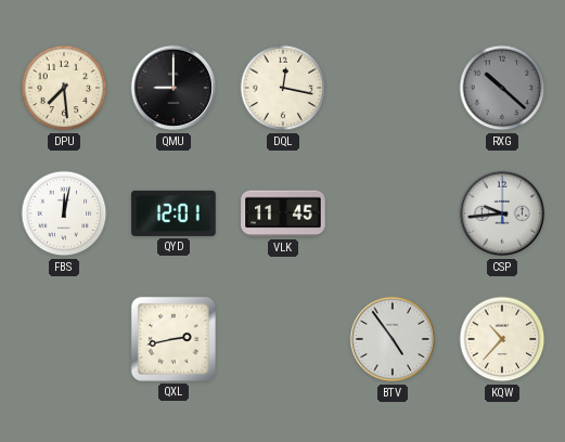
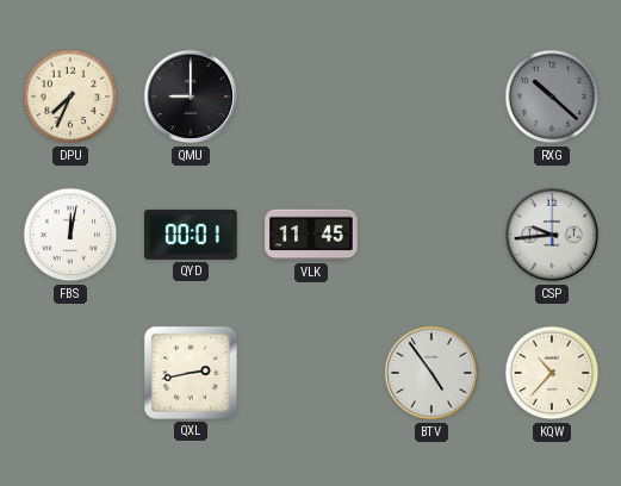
DPU: 7:29 -> 7:34 (70, 96)
DQL: 12:17 -> none (283, 88)
QYD: 12:01 -> 00:01 (191, 235)
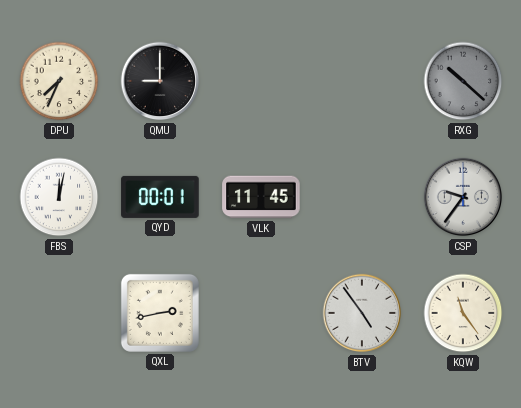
CSP: 9:44 -> 9:36 (463, 197)
KQW: 10:37 -> 11:24 (463, 313)
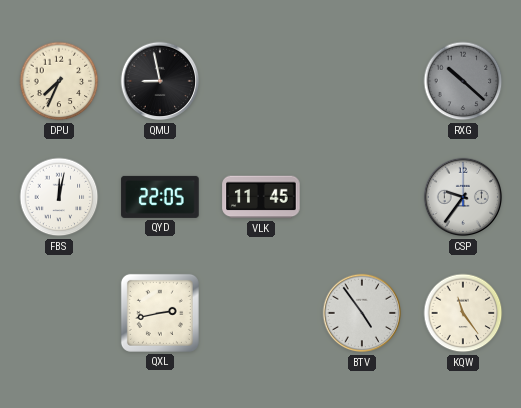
QMU: 9:00 -> 8:58 (160, 81)
QYD: 00:01 -> 22:05 (160, 197)
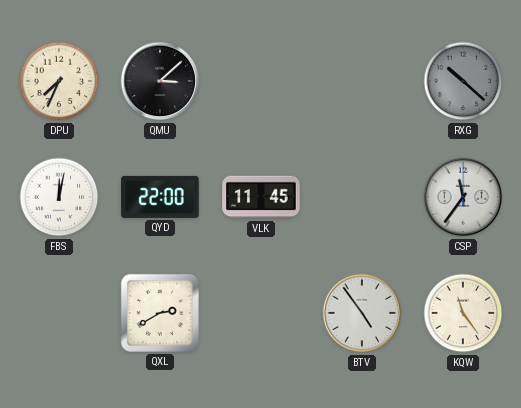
QMU: 8:58 -> 3:08 (160, 81)
QYD: 22:05 -> 22:00 (160, 197)
CSP: 9:36 -> 11:36 (463, 197)
QXL: 2:43 -> 2:40 (160, 313)
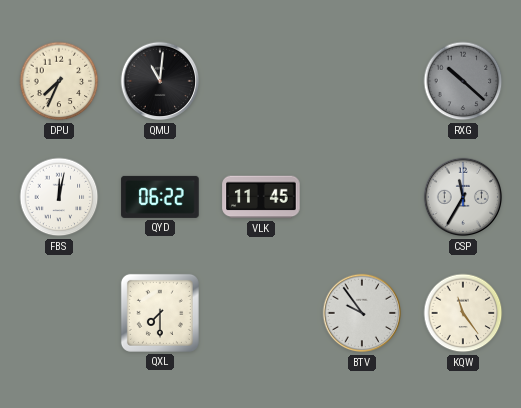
QMU: 3:08 -> 11:01 (160, 81)
QYD: 22:00 -> 06:22 (160, 197)
CSP: 11:36 -> 11:35 (463, 197)
QXL: 2:40 -> 7:30 (160, 313)
BTV: 4:54 -> 9:54 (362, 313)
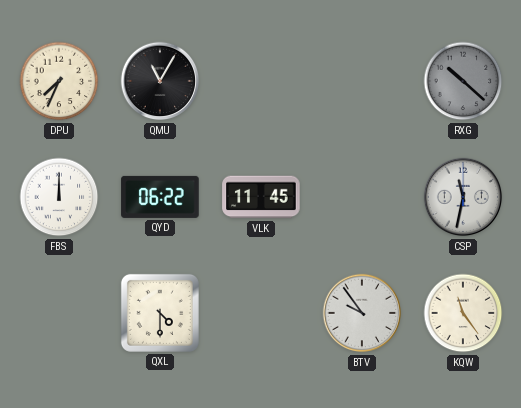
QMU: 11:01 -> 11:05 (160, 81)
FBS: 12:02 -> 12:00 (59, 197)
CSP: 11:35 -> 11:32 (463, 197)
QXL: 7:30 -> 4:30 (160, 313)
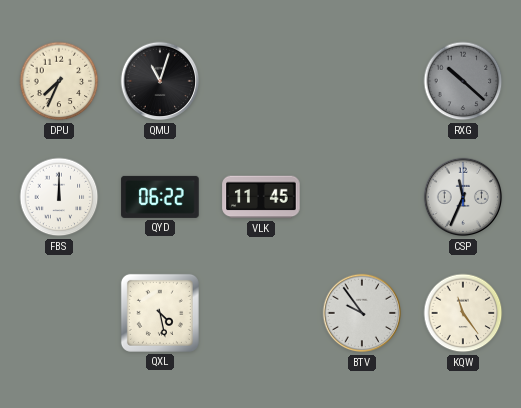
QMU: 11:05 -> 11:03 (160, 81)
CSP: 11:32 -> 11:34 (463, 197)
QXL: 4:30 -> 4:28 (160, 313)
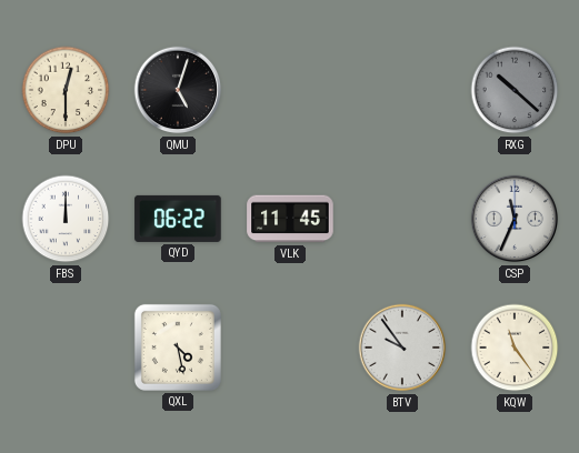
DPU: 7:34 -> 12:30 (66, 90)
QMU: 11:03 -> 5:03 (178, 90)
